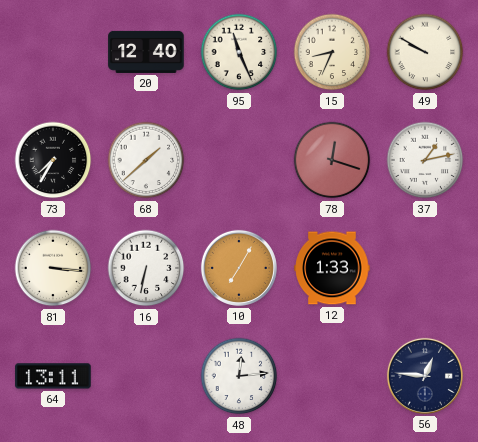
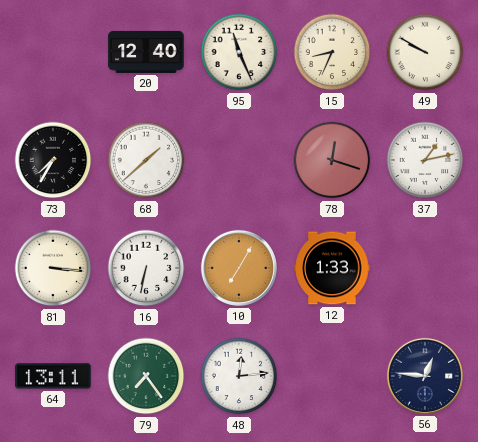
79: none -> 7:24 (146, 376)
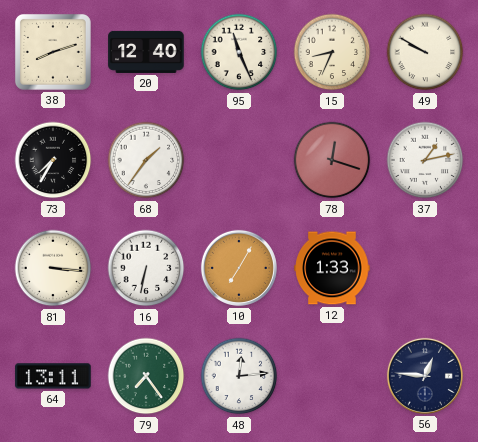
38: none -> 8:12 (53, 52)
68: 1:38 -> 1:36 (146, 160)
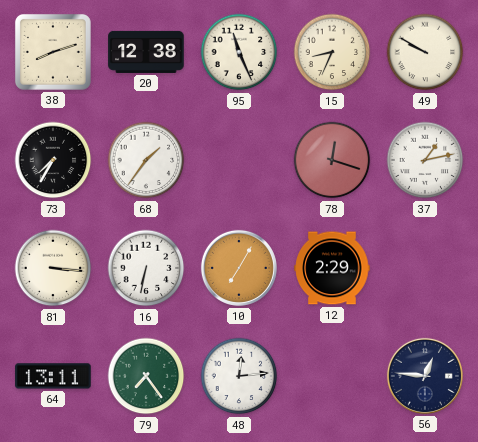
20: 12:40 -> 12:38 (146, 52)
12: 1:33 -> 2:29 (332, 268)
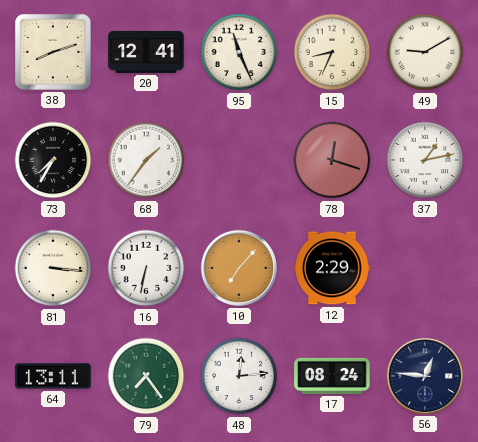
20: 12:38 -> 12:41 (146, 52)
49: 9:50 -> 9:10 (425, 52)
10: 7:05 -> 7:07 (239, 268)
17: none -> 08:24 (332, 376)
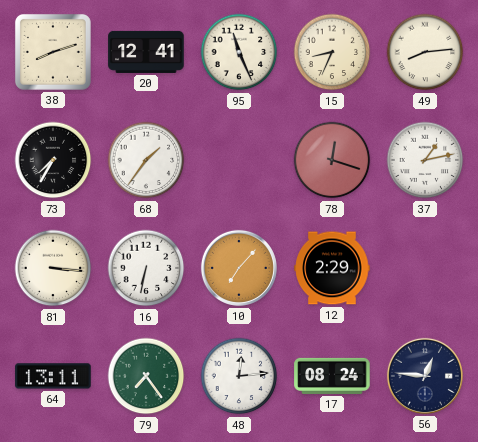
49: 9:10 -> 8:14 (425, 52)
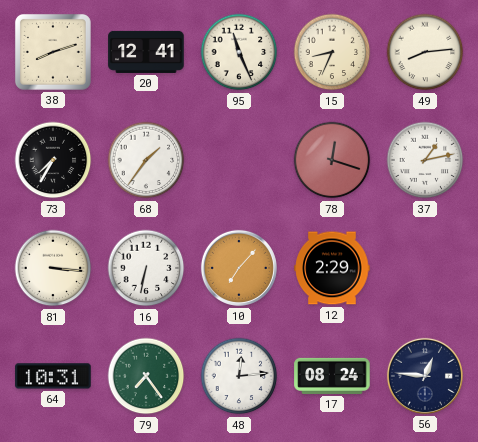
64: 13:11 -> 10:31 (53, 376)
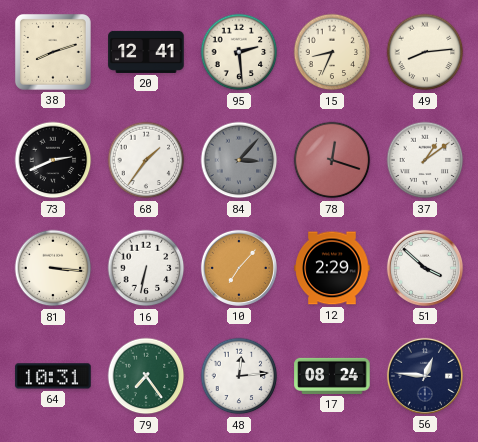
95: 11:26 -> 2:29 (239, 52)
73: 7:35 -> 2:41 (53, 160)
84: none -> 3:07 (239, 160)
37: 1:13 -> 1:09 (425, 160)
51: none -> 3:52 (425, 268)
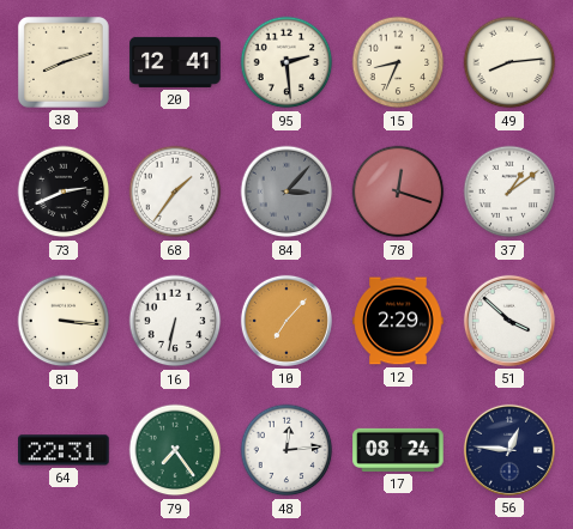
64: 10:31 -> 22:31 (64, 450)
